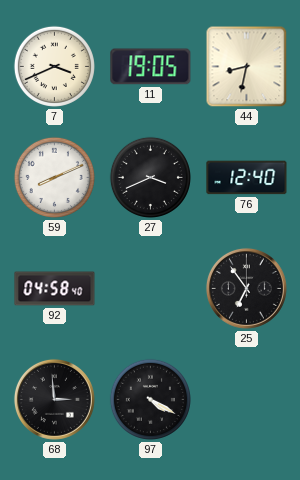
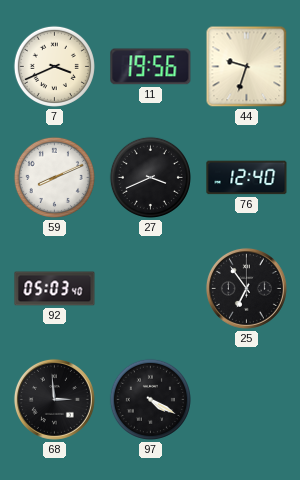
11: 19:05 -> 19:56 (151, 67)
44: 8:32 -> 9:33 (247, 67)
92: 04:58 -> 05:03 (55, 289)
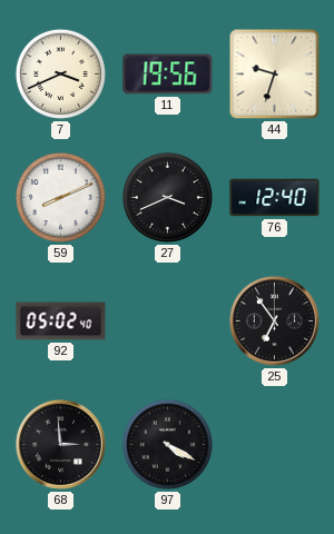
92: 05:03 -> 05:02 (61, 322)
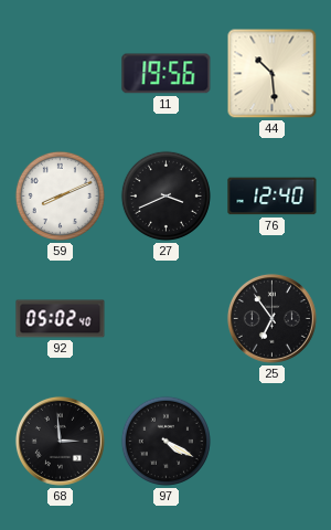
7: 3:41 -> none (60, 73)
44: 9:33 -> 10:29 (273, 74)
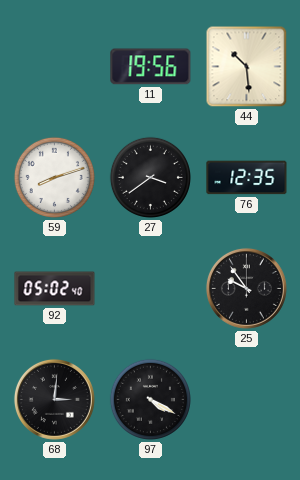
59: 8:11 -> 8:12 (54, 177)
27: 3:41 -> 3:39 (150, 177)
76: 12:40 -> 12:35 (247, 178)
25: 6:54 -> 9:54 (246, 288)
68: 2:59 -> 3:01 (54, 399)
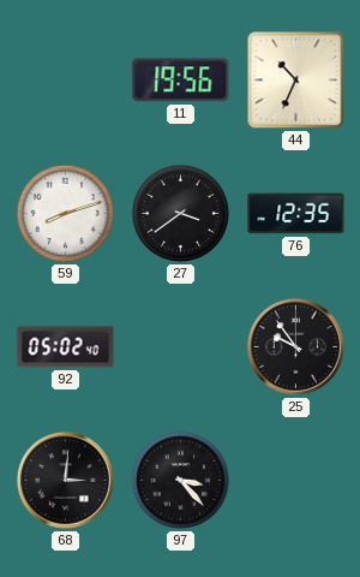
44: 10:29 -> 10:34 (296, 81)
97: 4:20 -> 3:23 (180, 480)
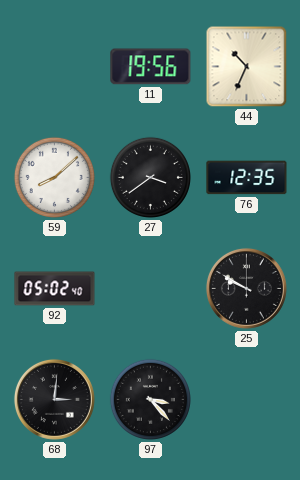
59: 8:12 -> 8:08 (54, 177)
25: 9:54 -> 9:50 (246, 288)
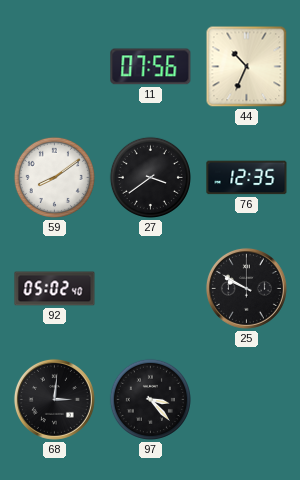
11: 19:56 -> 07:56 (151, 67)
59: 8:08 -> 8:09 (54, 177)
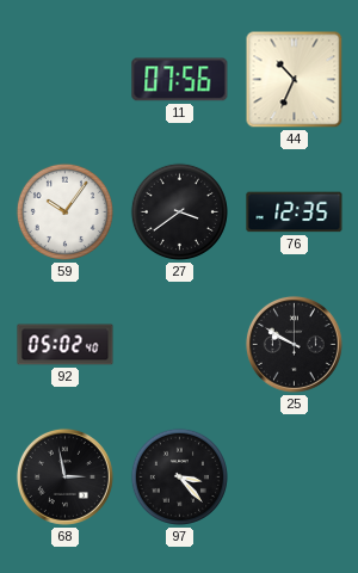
59: 8:09 -> 10:06 (64, 211)
68: 3:01 -> 2:58 (64, 476)
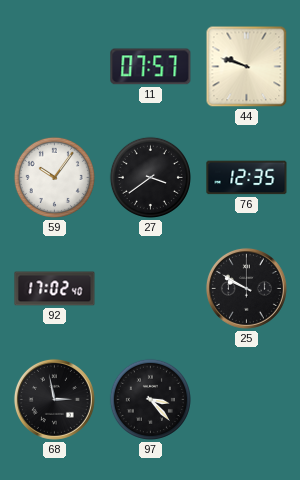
11: 07:56 -> 07:57 (151, 67)
44: 10:34 -> 9:48 (247, 67)
92: 05:02 -> 17:02 (55, 289)
